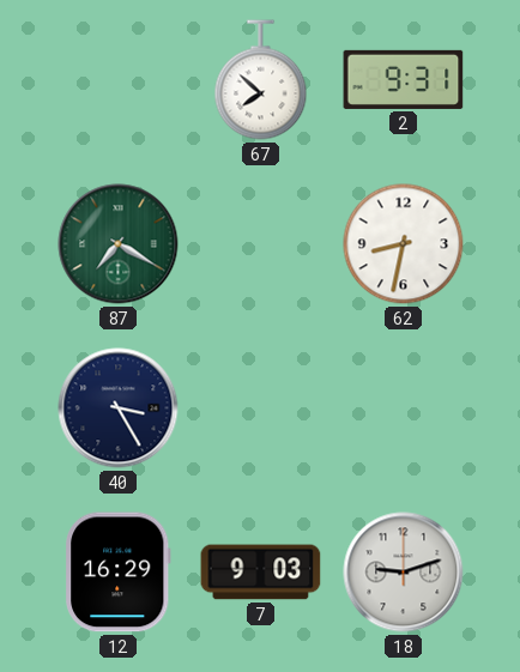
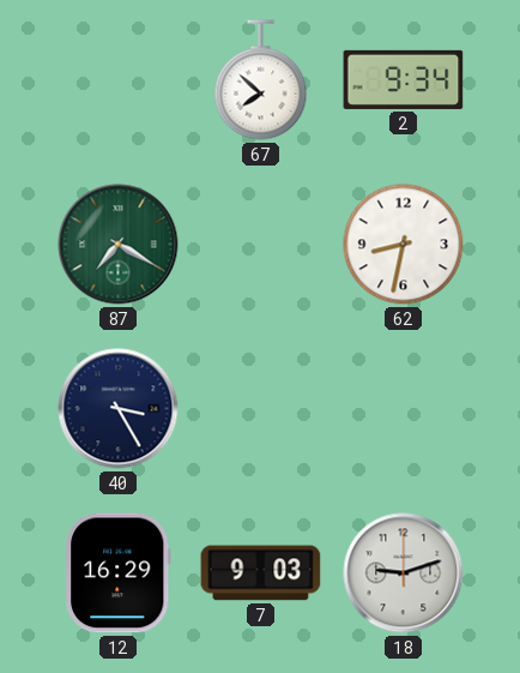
2: 9:31 -> 9:34 (404, 79)
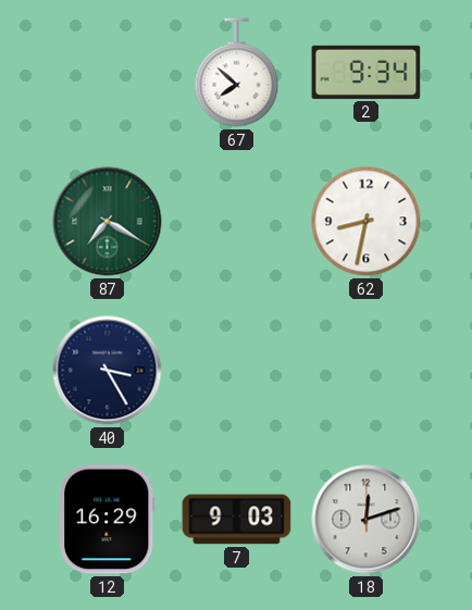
18: 9:12 -> 12:12 (367, 520)
